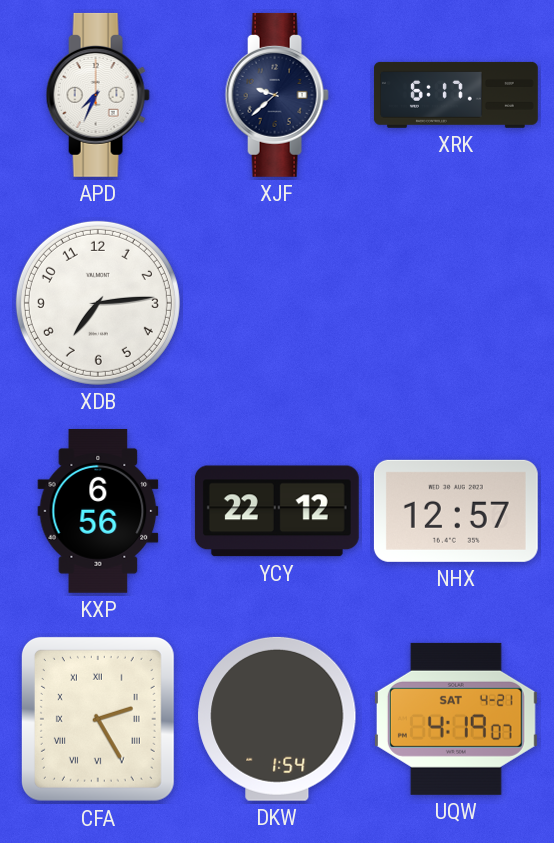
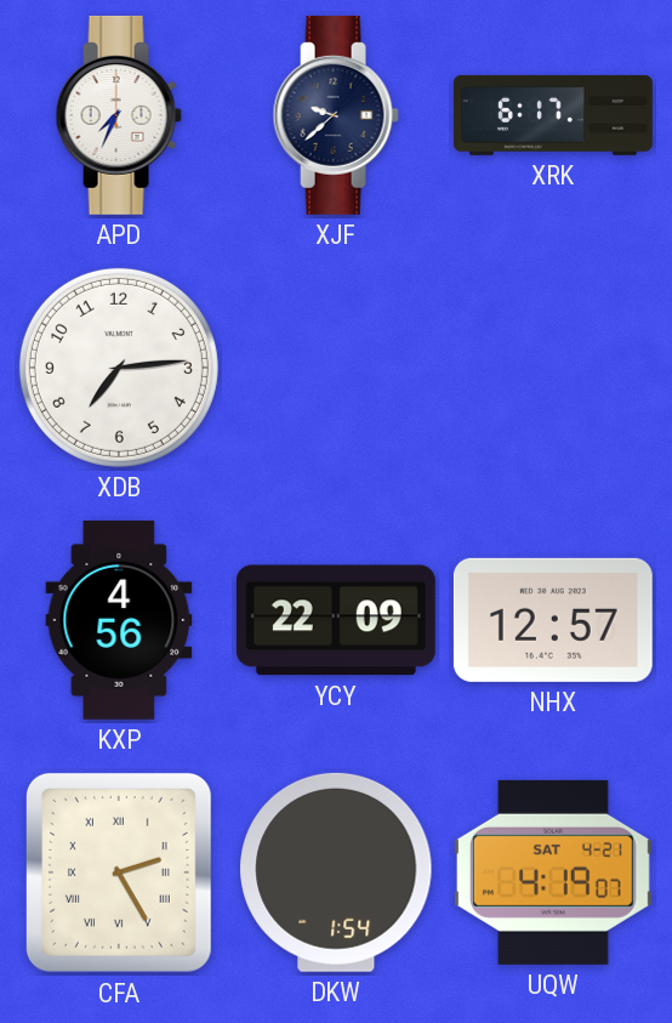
KXP: 6:56 -> 4:56 (119, 620)
YCY: 22:12 -> 22:09 (336, 620)
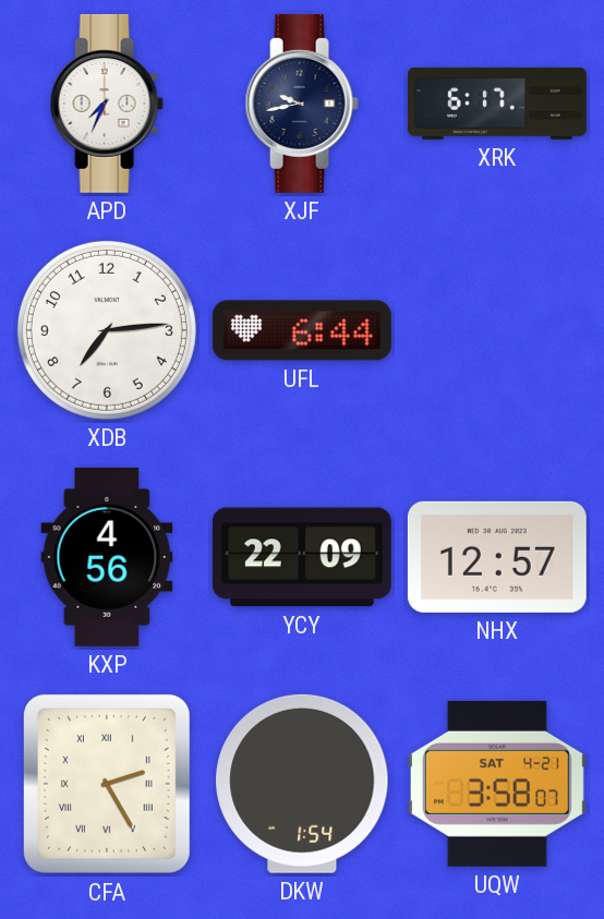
XJF: 9:38 -> 9:43 (302, 104)
UFL: none -> 6:44 (302, 330)
UQW: 4:19 -> 3:58 (497, 784)
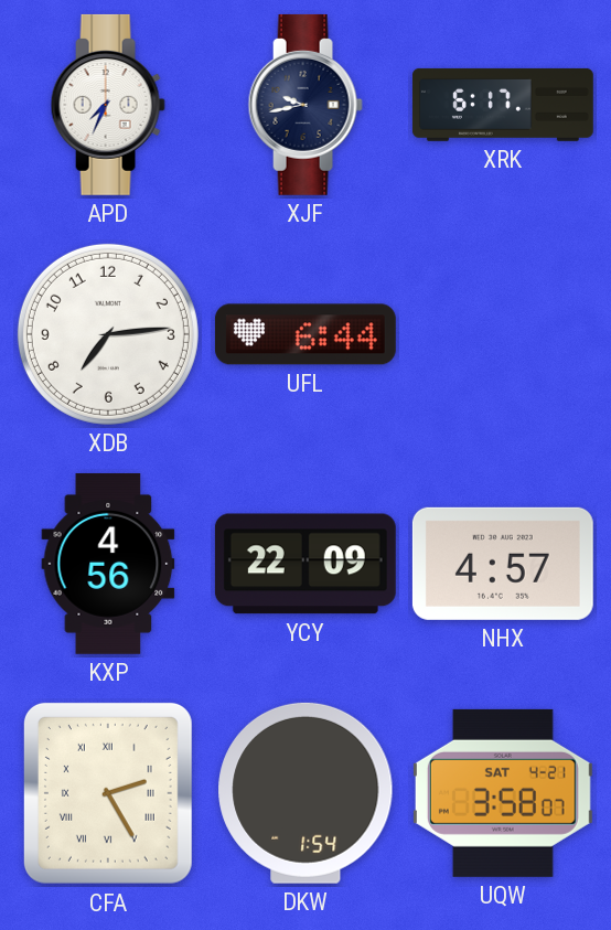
NHX: 12:57 -> 4:57 (503, 564)
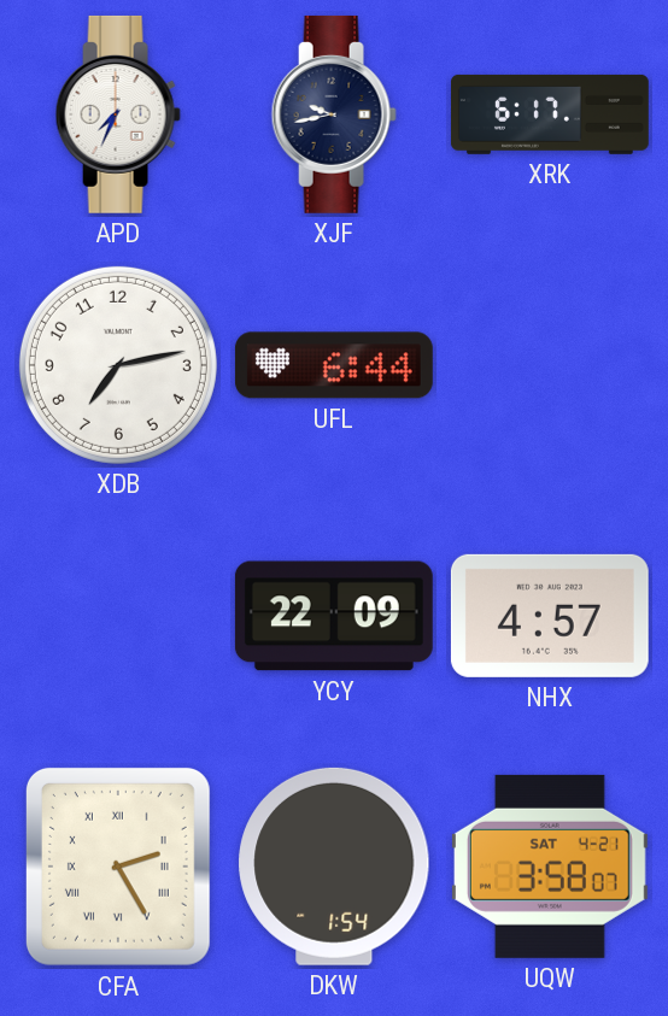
XDB: 7:14 -> 7:13 (118, 365)
KXP: 4:56 -> none (108, 564)
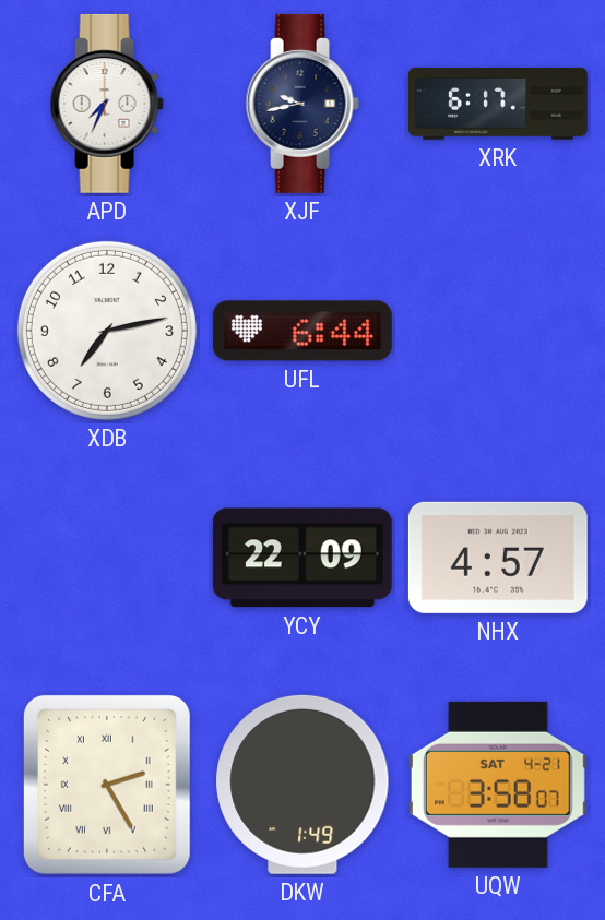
DKW: 1:54 -> 1:49 (302, 785)
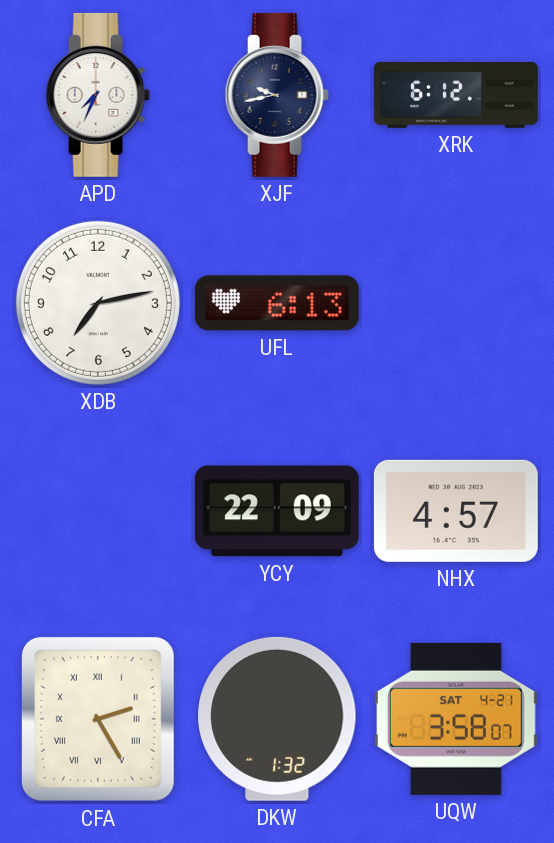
XRK: 6:17 -> 6:12 (456, 95)
UFL: 6:44 -> 6:13 (277, 303)
DKW: 1:49 -> 1:32 (277, 719)
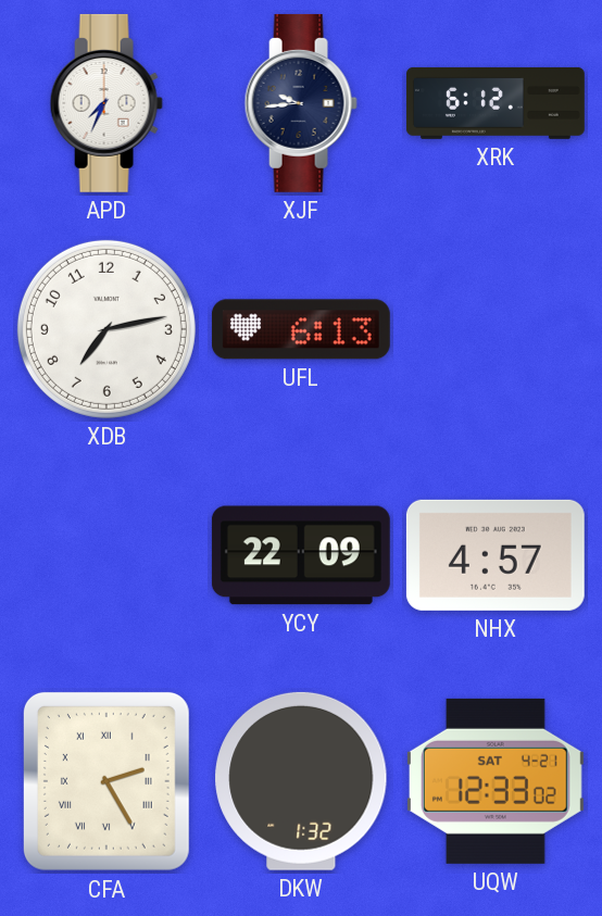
XJF: 9:43 -> 9:44 (301, 103)
UQW: 3:58 -> 12:33 (496, 781)
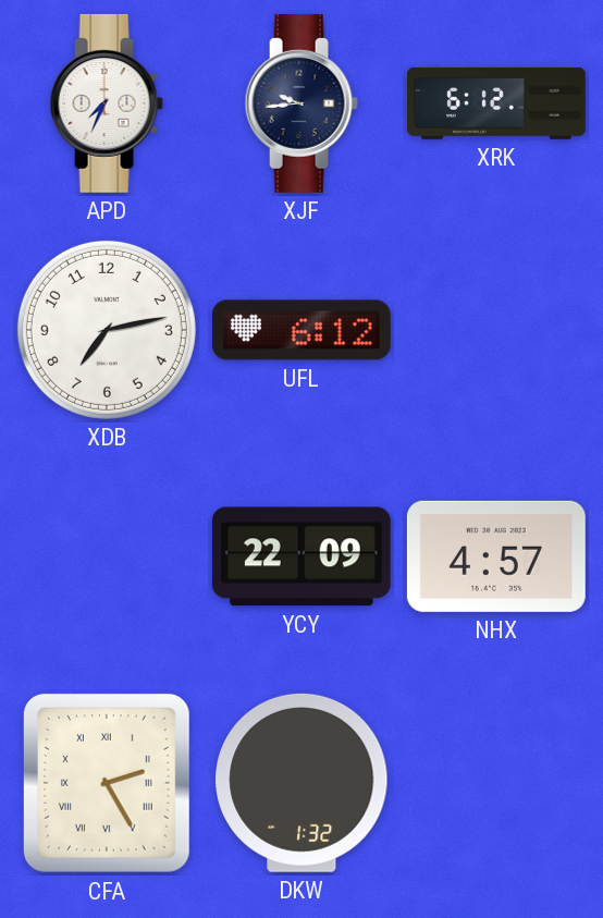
UFL: 6:13 -> 6:12 (301, 330)
UQW: 12:33 -> none (496, 781)
